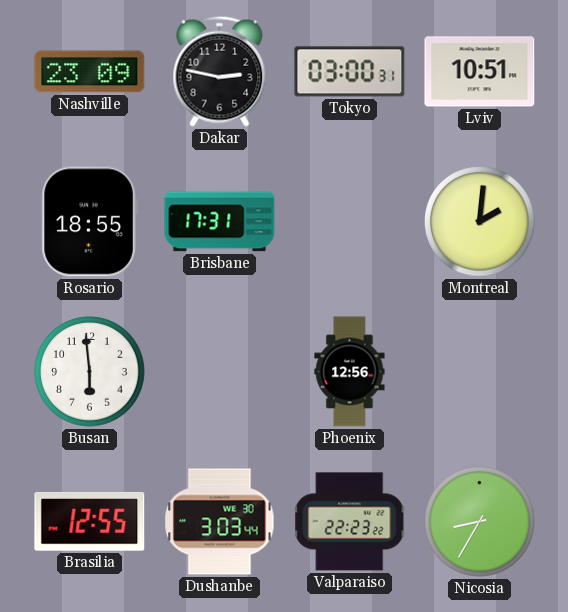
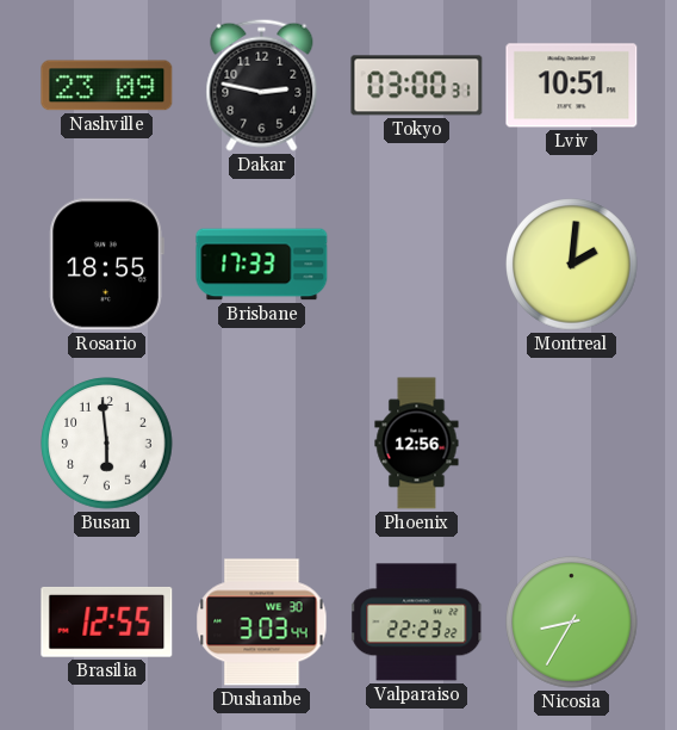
Brisbane: 17:31 -> 17:33 (262, 265)
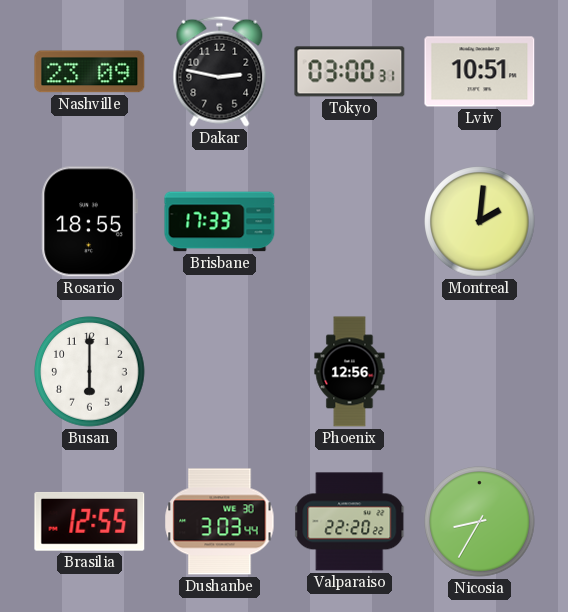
Busan: 5:59 -> 6:00 (90, 372)
Valparaiso: 22:23 -> 22:20 (350, 522)
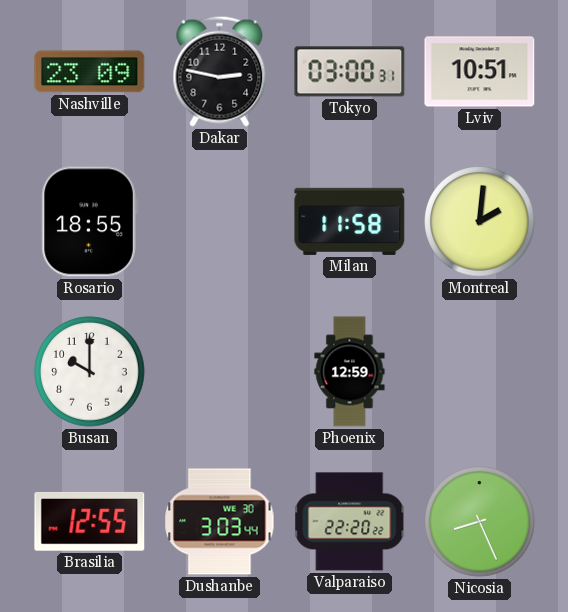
Brisbane: 17:33 -> none (220, 222)
Milan: none -> 11:58 (350, 221)
Busan: 6:00 -> 10:00 (90, 372)
Phoenix: 12:56 -> 12:59 (350, 372)
Nicosia: 8:35 -> 8:26 (480, 522)
